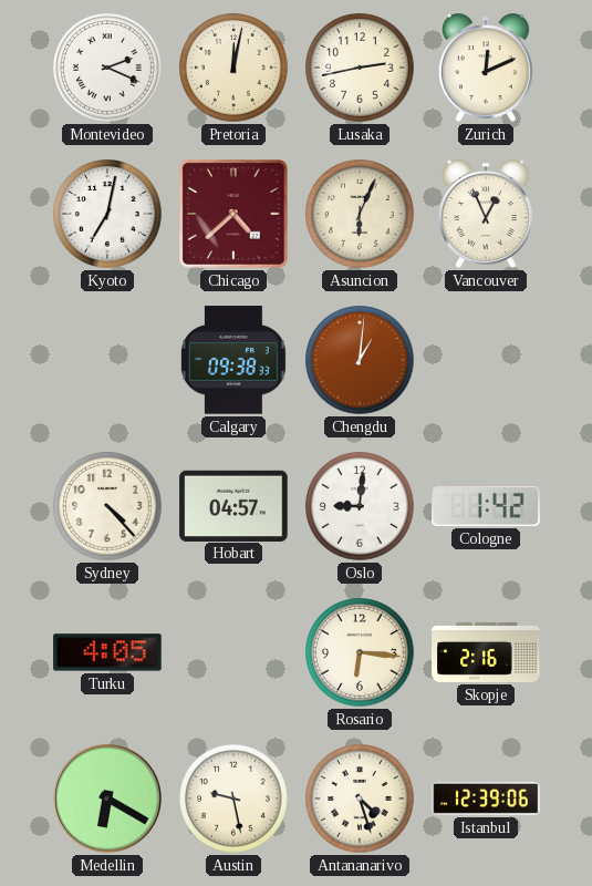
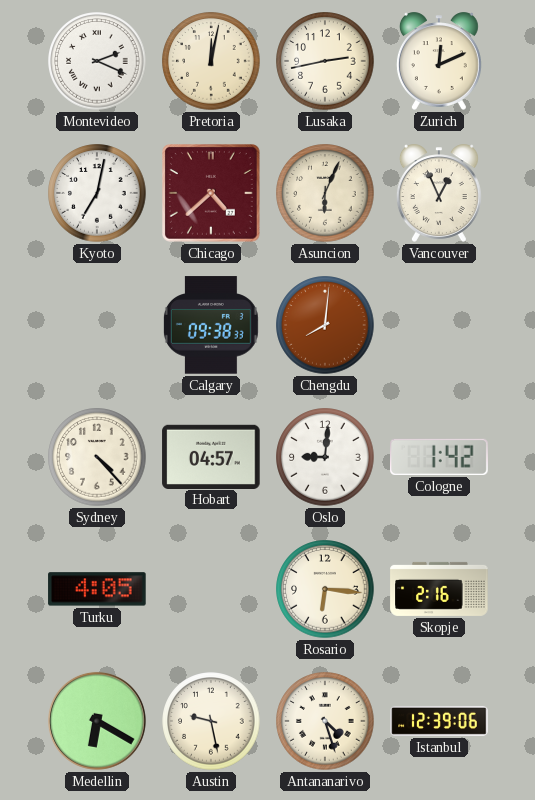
Chengdu: 1:01 -> 8:01 (325, 325)
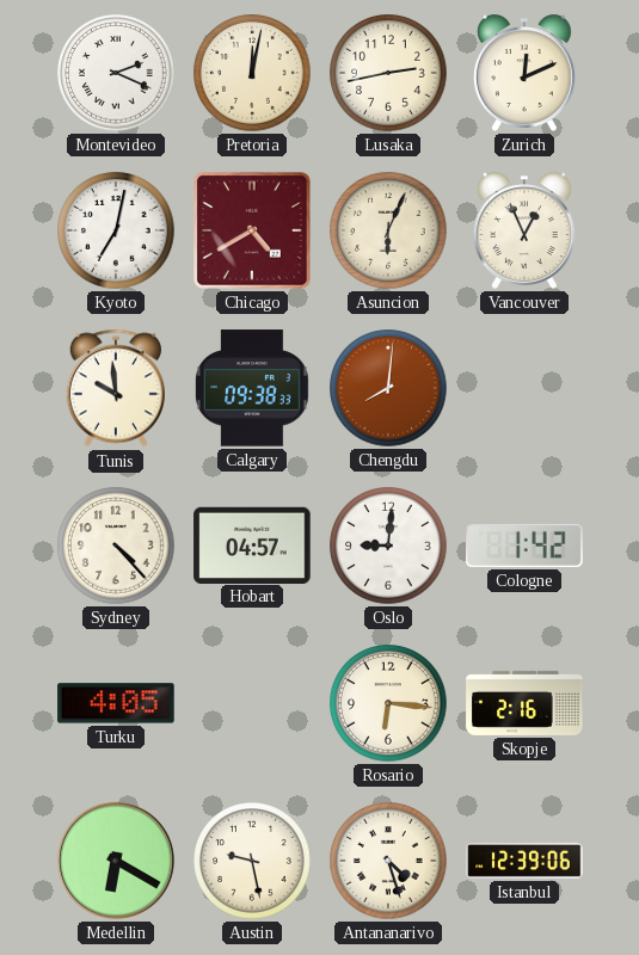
Chicago: 4:38 -> 4:40 (253, 232)
Tunis: none -> 9:59 (115, 388)
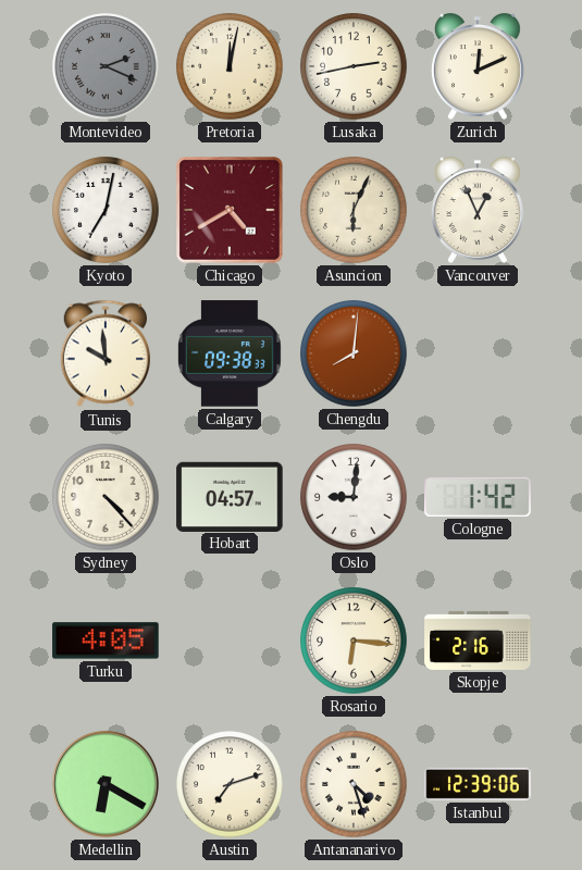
Montevideo dial: white -> grey (106, 66)
Austin: 9:28 -> 7:12 (230, 784)
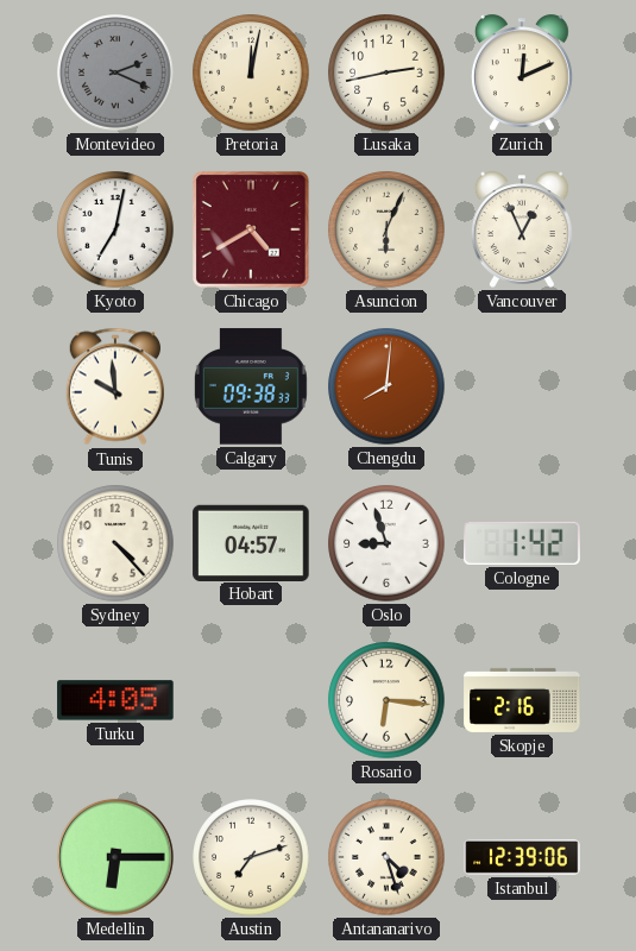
Oslo: 9:01 -> 8:57 (386, 543)
Medellin: 6:20 -> 6:15 (115, 857)
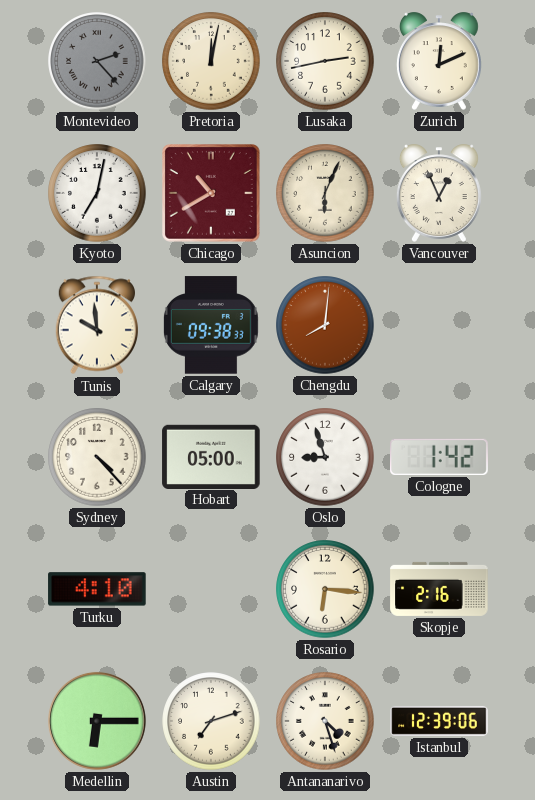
Montevideo: 2:19 -> 2:23 (97, 61)
Chicago: 4:40 -> 10:40 (212, 194)
Hobart: 04:57 -> 05:00 (211, 456)
Turku: 4:05 -> 4:10 (97, 589)
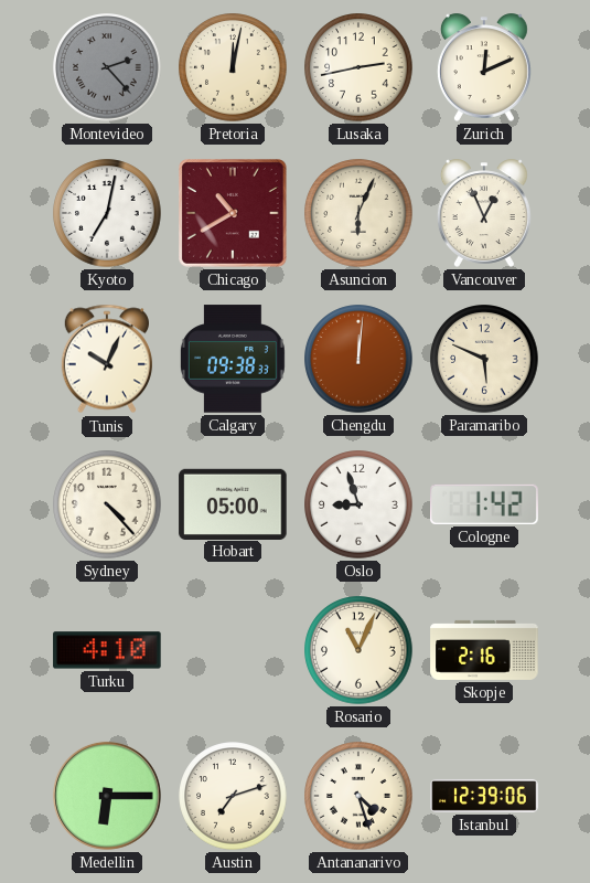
Tunis: 9:59 -> 10:04 (106, 359)
Chengdu: 8:01 -> 12:01 (358, 359)
Paramaribo: none -> 5:49 (484, 359)
Rosario: 6:16 -> 11:04 (358, 650)
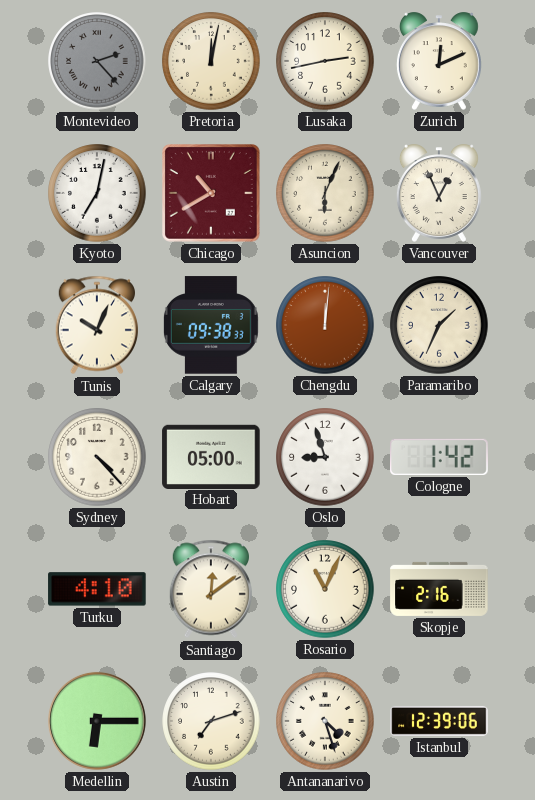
Paramaribo: 5:49 -> 1:34 (439, 325)
Santiago: none -> 12:09 (210, 589)
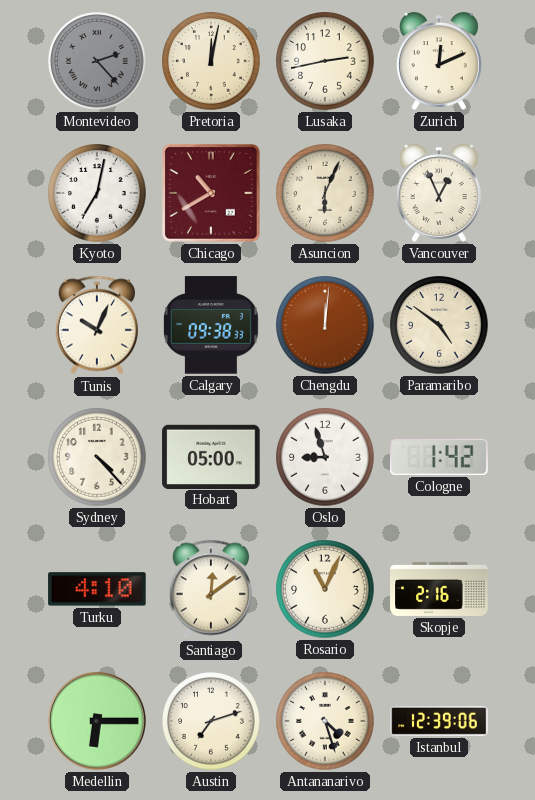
Paramaribo: 1:34 -> 4:51 (439, 325)
